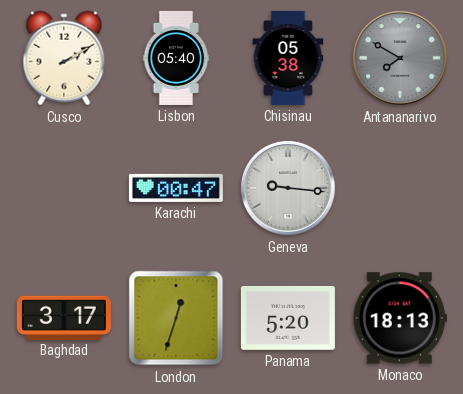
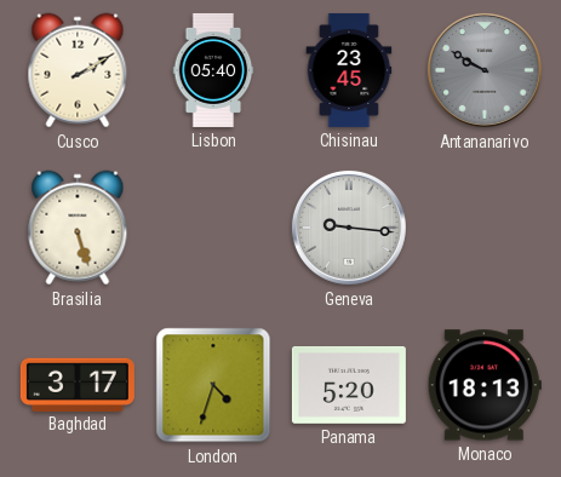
Chisinau: 05:38 -> 23:45 (349, 70)
Antananarivo: 7:50 -> 9:50 (485, 70)
Brasilia: none -> 5:27 (78, 228)
Karachi: 00:47 -> none (176, 188)
London: 12:33 -> 4:33 (213, 385)
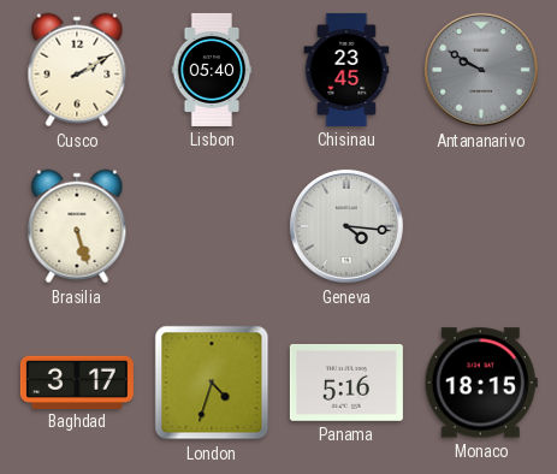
Geneva: 9:16 -> 4:16 (346, 226)
Panama: 5:20 -> 5:16 (346, 384)
Monaco: 18:13 -> 18:15 (481, 383)
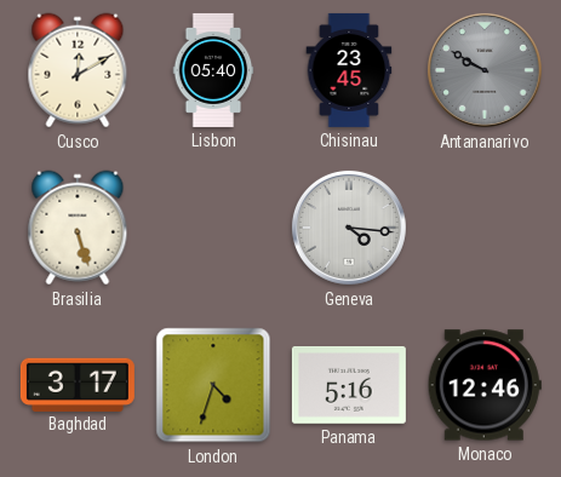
Cusco: 2:10 -> 12:10 (78, 70)
Monaco: 18:15 -> 12:46 (485, 385)
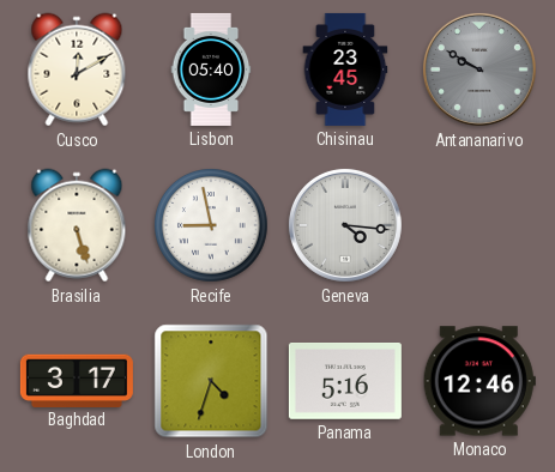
Recife: none -> 8:58 (212, 226)
